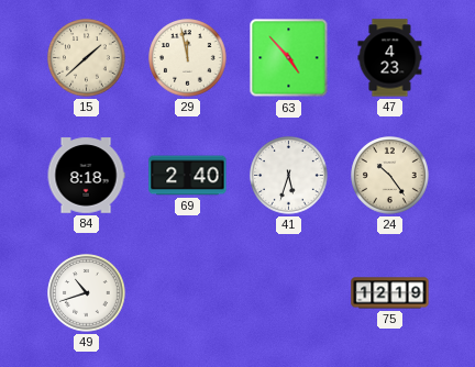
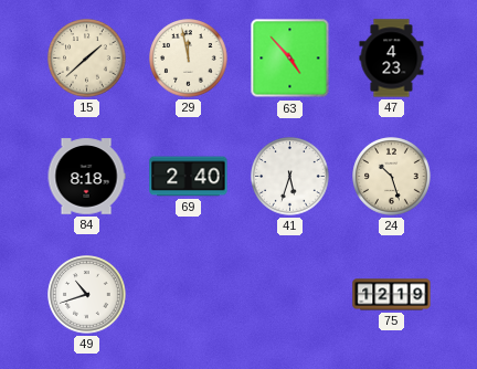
24: 10:24 -> 10:27 (392, 177)
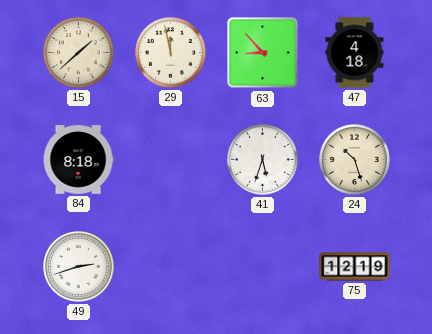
63: 4:53 -> 8:53 (263, 53)
47: 4:23 -> 4:18 (355, 53)
69: 2:40 -> none (189, 177)
49: 10:42 -> 2:42 (79, 267)
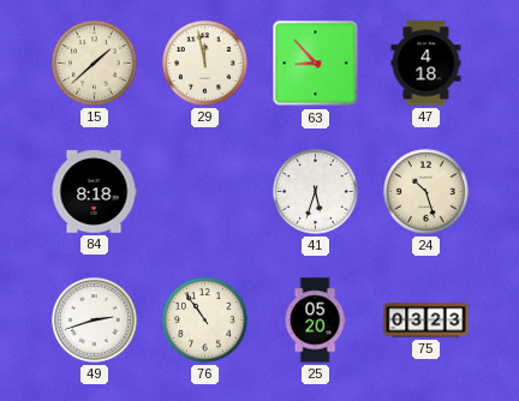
76: none -> 10:54 (205, 321)
25: none -> 05:20 (315, 321)
75: 12:19 -> 03:23 (426, 321)
